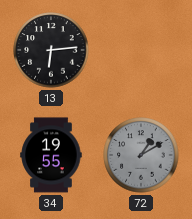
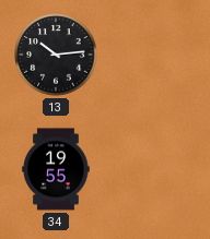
13: 6:14 -> 10:14 (56, 55)
72: 1:10 -> none (141, 155)
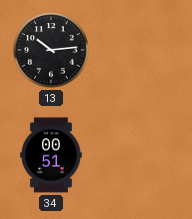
34: 19:55 -> 00:51 (51, 155)
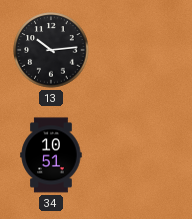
34: 00:51 -> 10:51 (51, 155)
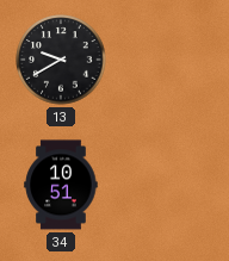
13: 10:14 -> 9:40 (61, 60)
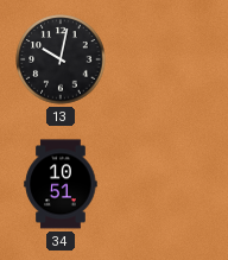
13: 9:40 -> 10:02 (61, 59)
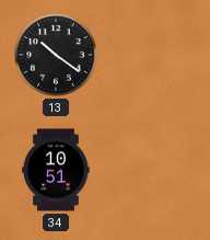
13: 10:02 -> 10:21 (56, 55)
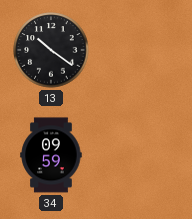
34: 10:51 -> 09:59 (51, 155)
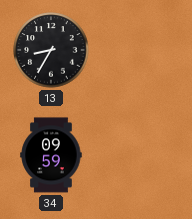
13: 10:21 -> 8:35 (51, 50)
